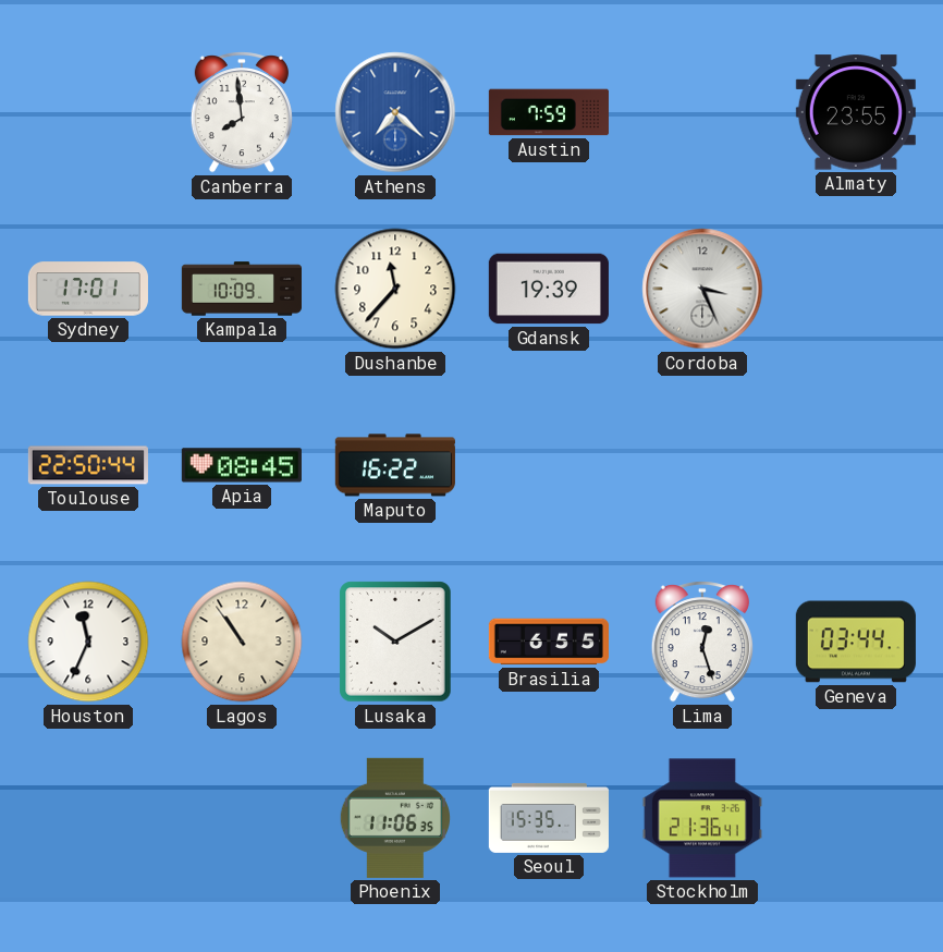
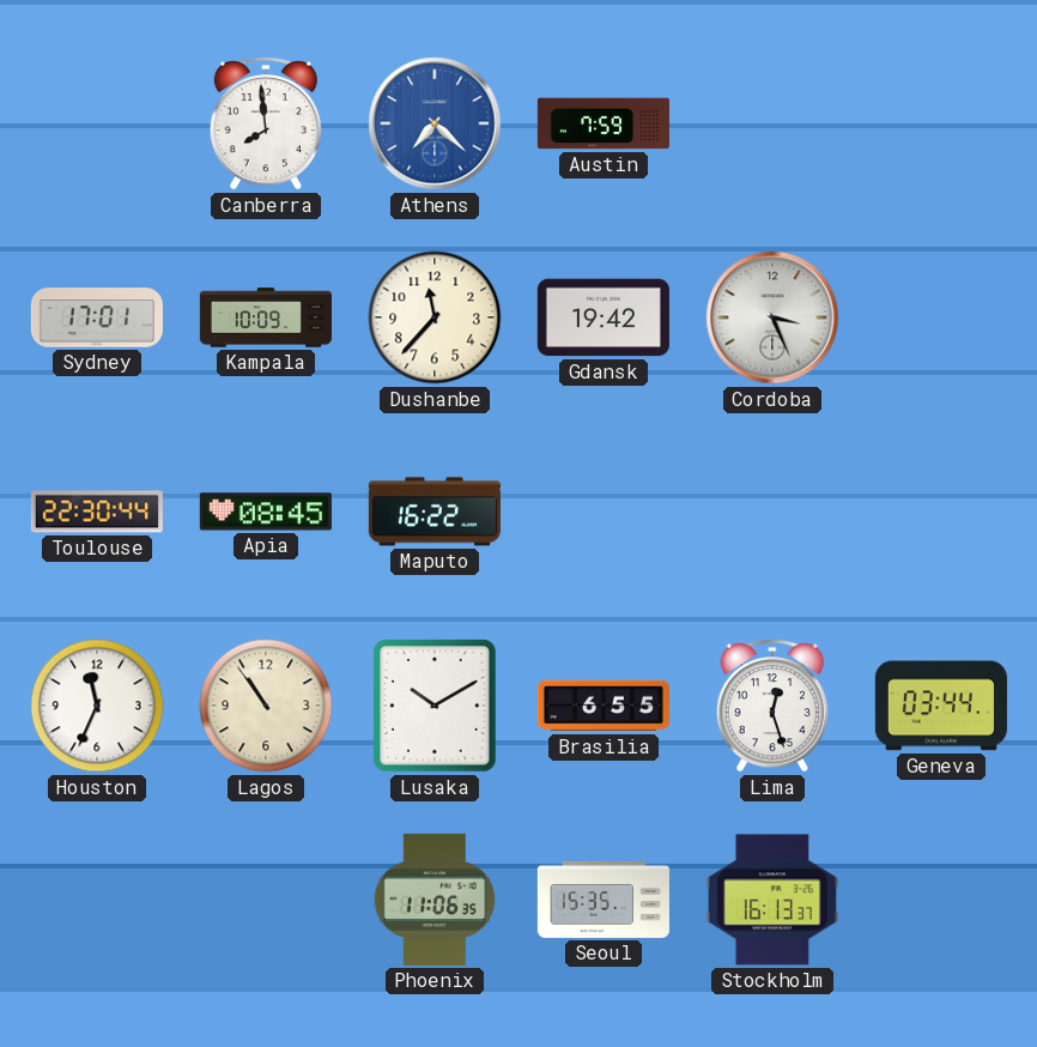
Almaty: 23:55 -> none (856, 112)
Gdansk: 19:39 -> 19:42 (604, 317)
Toulouse: 22:50 -> 22:30 (97, 512)
Stockholm: 21:36 -> 16:13 (772, 900)
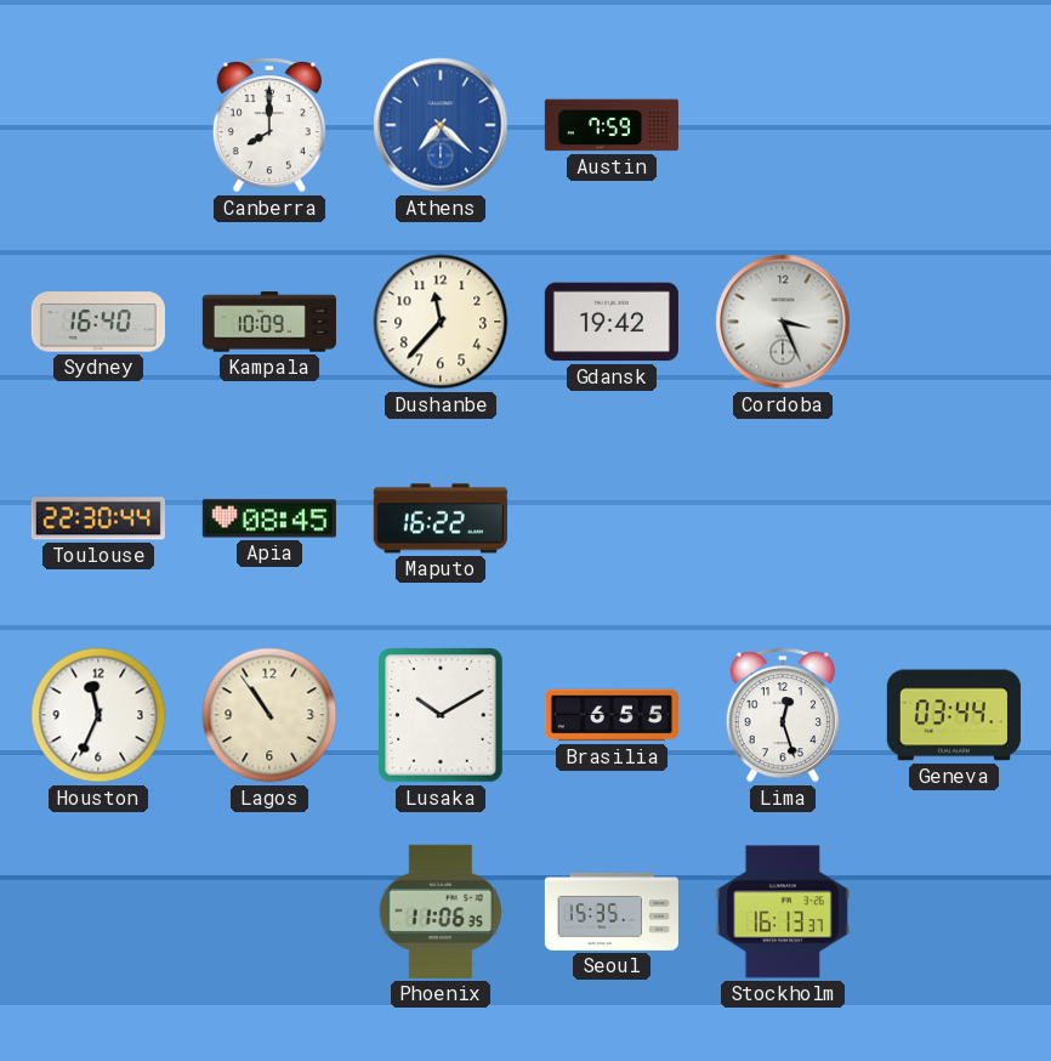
Canberra: 7:59 -> 8:00 (269, 125)
Sydney: 17:01 -> 16:40 (98, 322)
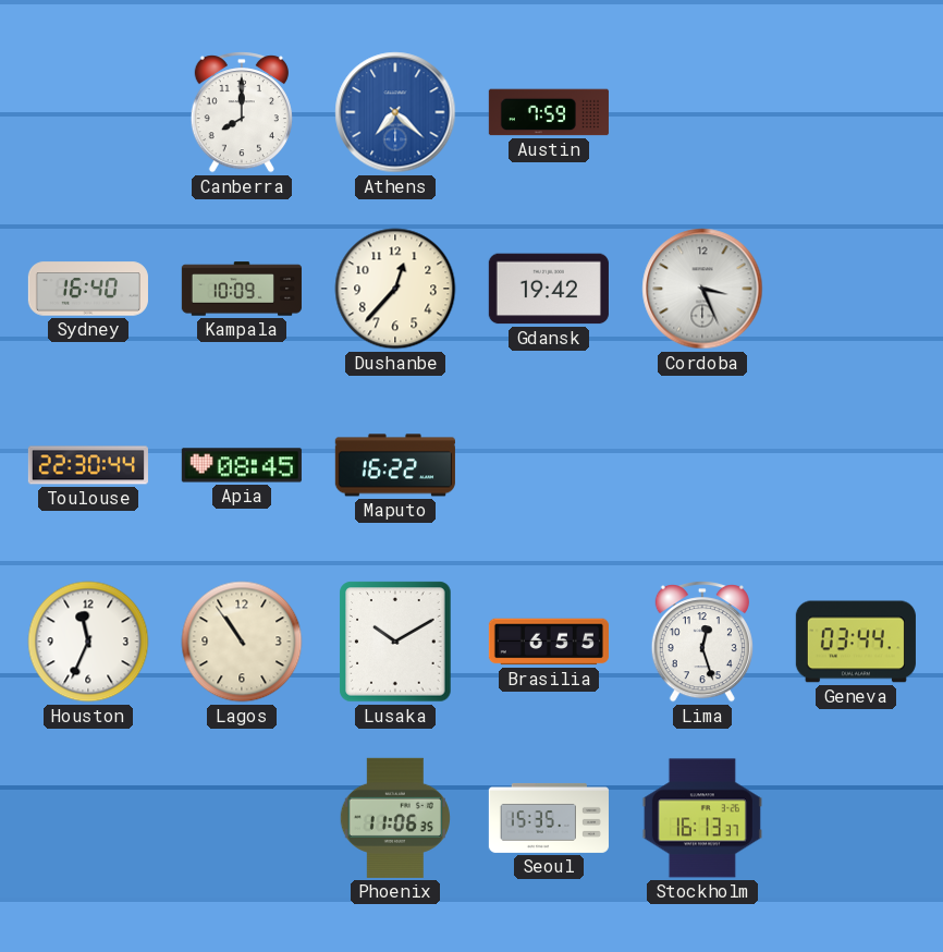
Dushanbe: 11:37 -> 12:37 (395, 289)
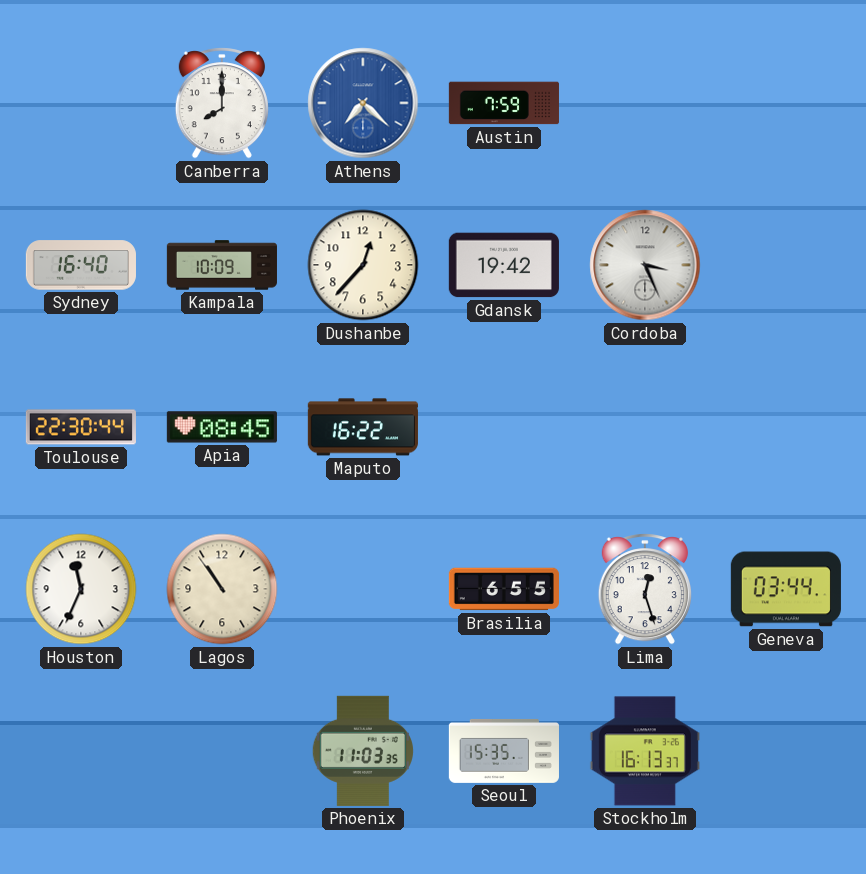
Lusaka: 10:10 -> none (395, 642)
Phoenix: 11:06 -> 11:03 (363, 751)
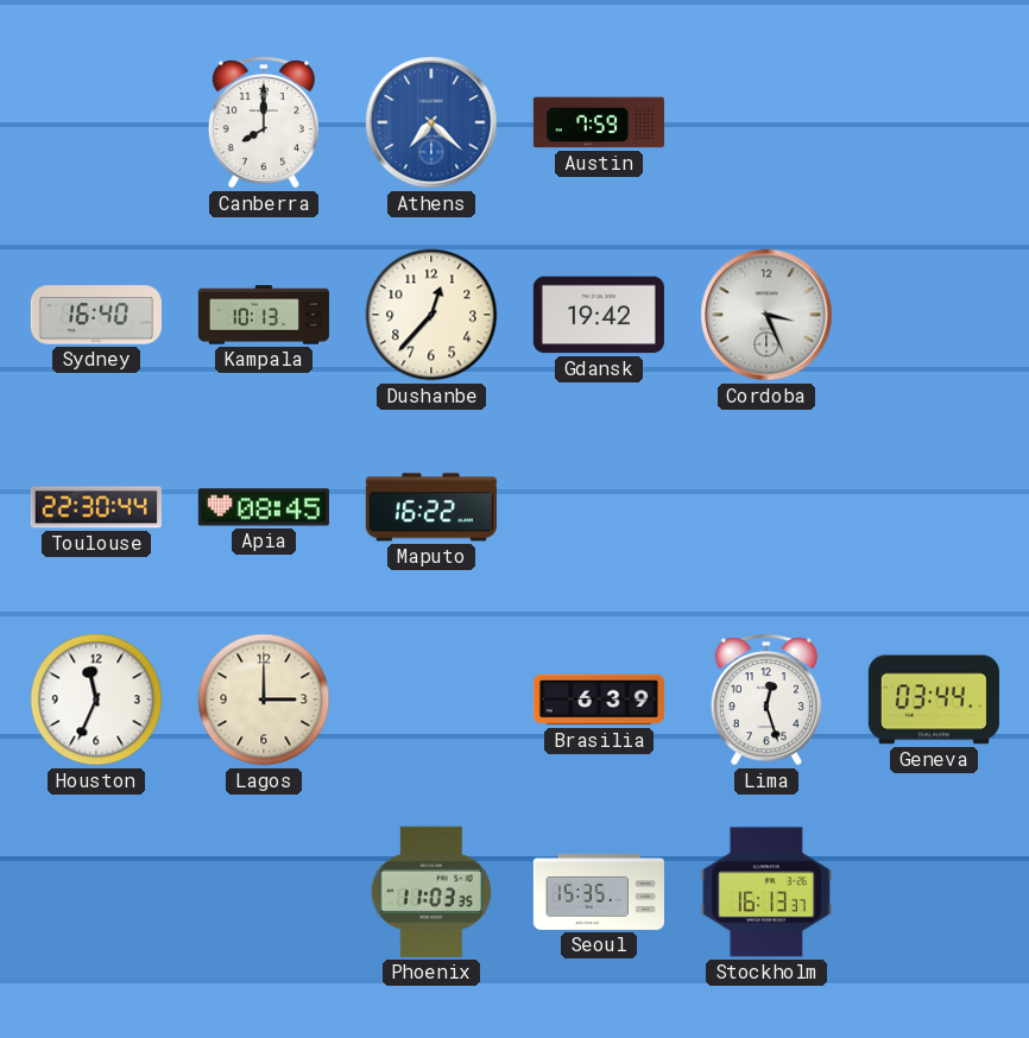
Kampala: 10:09 -> 10:13 (264, 315)
Lagos: 10:54 -> 3:00 (264, 700)
Brasilia: 6:55 -> 6:39 (599, 700)
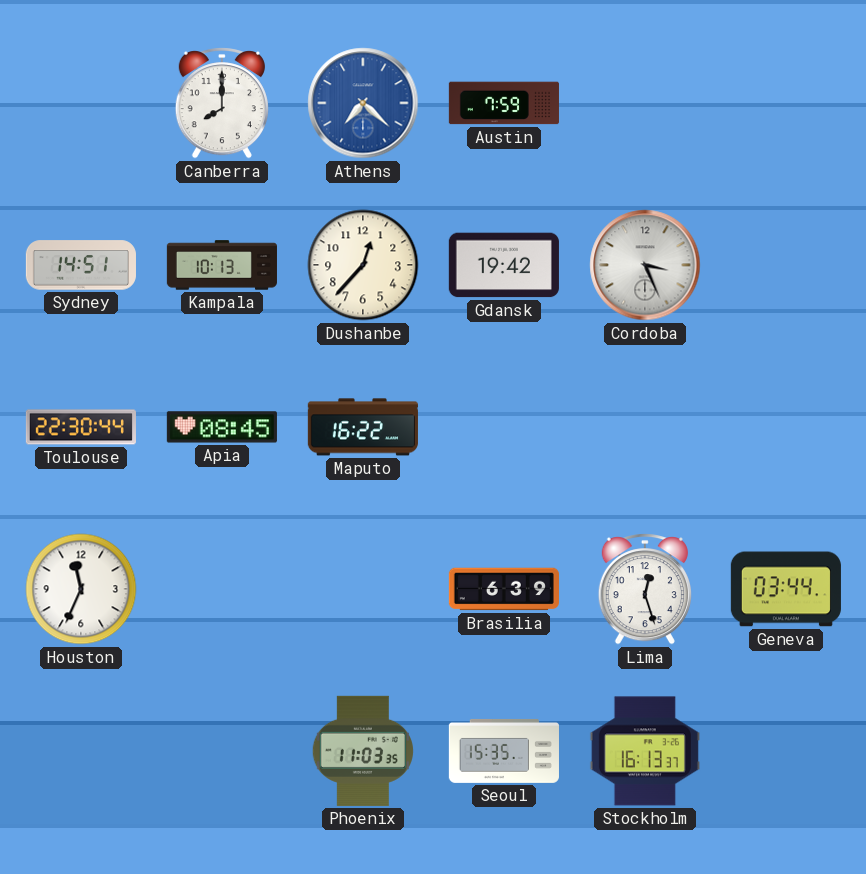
Sydney: 16:40 -> 14:51 (81, 265)
Lagos: 3:00 -> none (264, 700)
